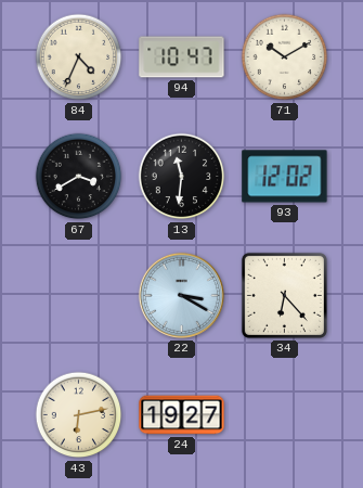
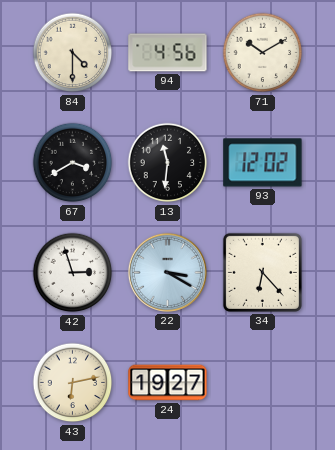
84: 4:34 -> 4:30 (73, 53)
94: 10:47 -> 4:56 (168, 53)
42: none -> 2:57 (73, 273)
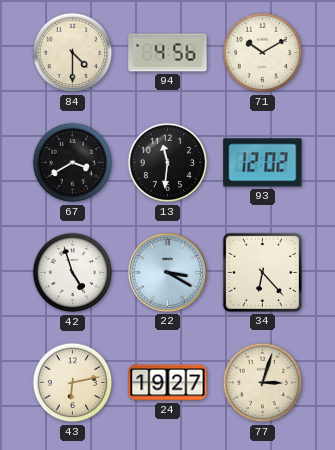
42: 2:57 -> 4:57 (73, 273)
77: none -> 3:03 (263, 383)
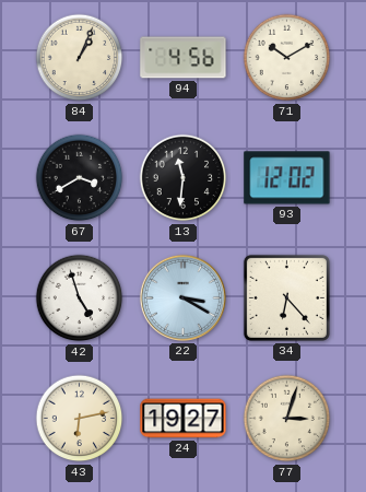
84: 4:30 -> 1:04 (80, 58)
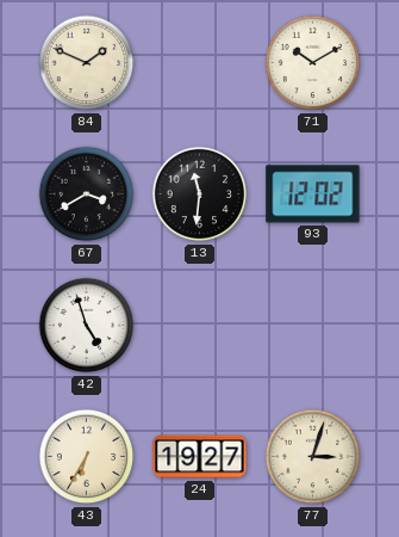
84: 1:04 -> 1:49 (87, 63)
94: 4:56 -> none (184, 58)
22: 3:20 -> none (182, 297)
34: 6:23 -> none (286, 297)
43: 6:13 -> 6:35 (87, 457)
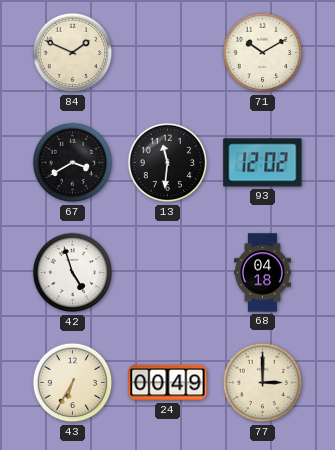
68: none -> 04:18 (263, 273)
24: 19:27 -> 00:49 (168, 383)
77: 3:03 -> 3:00 (263, 383)
